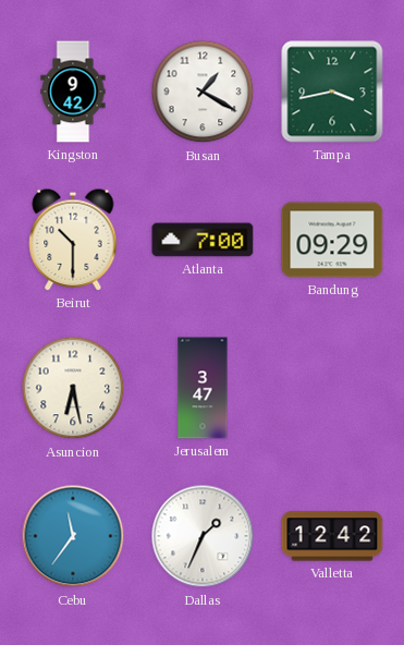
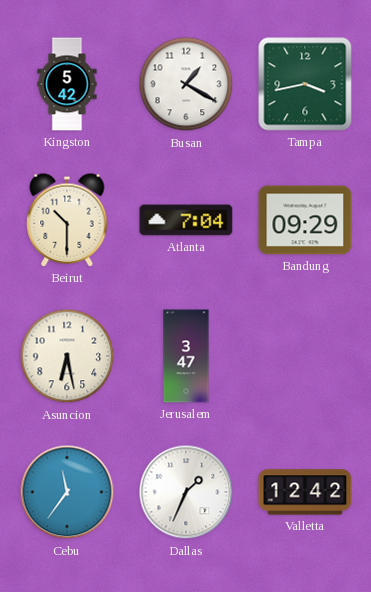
Kingston: 9:42 -> 5:42 (67, 84)
Atlanta: 7:00 -> 7:04 (186, 220)
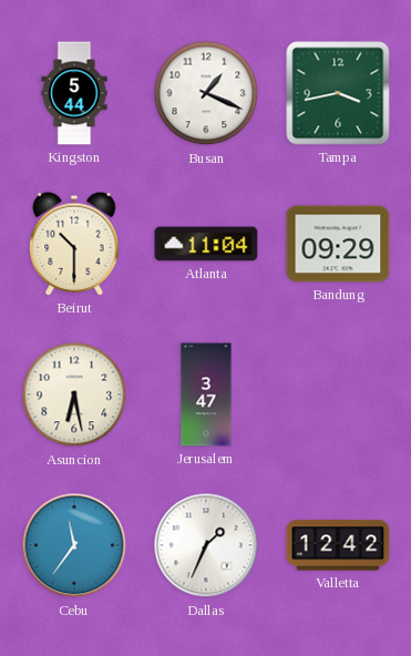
Kingston: 5:42 -> 5:44 (74, 93)
Busan: 1:20 -> 1:19 (206, 93)
Atlanta: 7:04 -> 11:04 (206, 244)
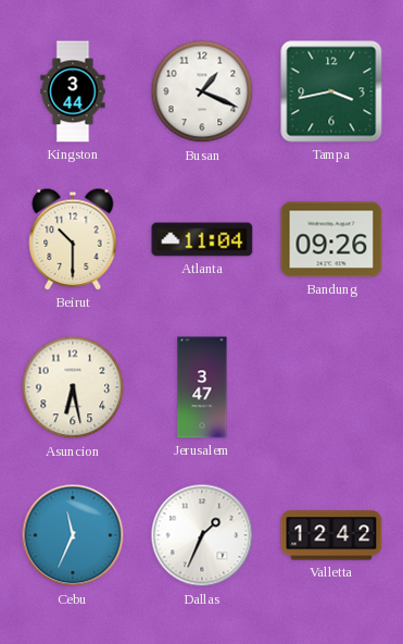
Kingston: 5:44 -> 3:44 (73, 91)
Bandung: 09:29 -> 09:26 (331, 239)
Cebu: 11:36 -> 11:34 (73, 535)
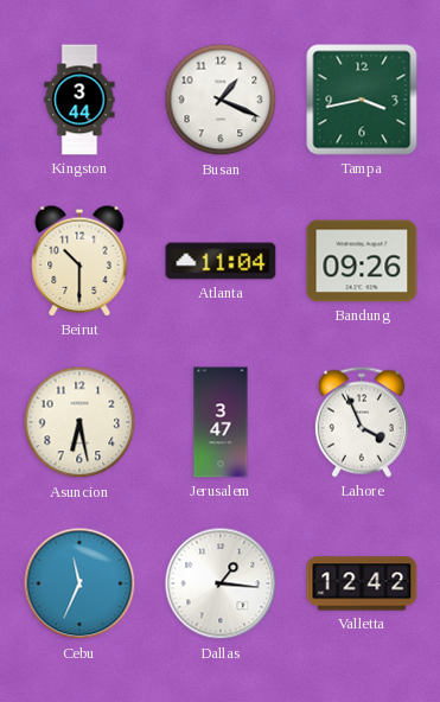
Lahore: none -> 3:56 (362, 422)
Dallas: 1:34 -> 1:16 (221, 583)
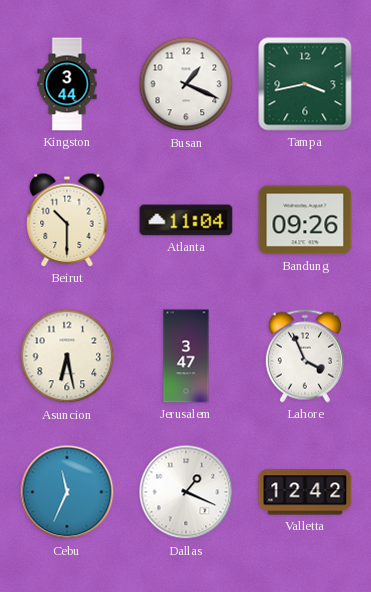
Dallas: 1:16 -> 1:19 (186, 492)
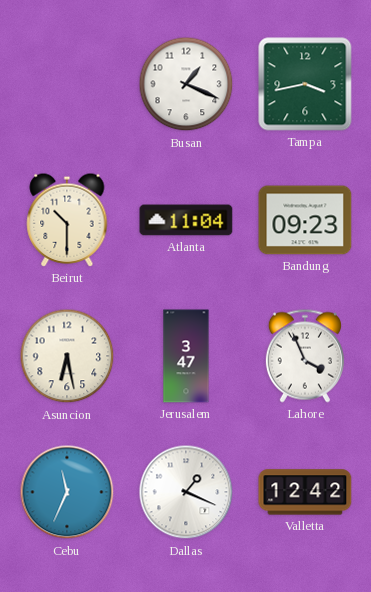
Kingston: 3:44 -> none (67, 84)
Bandung: 09:26 -> 09:23 (305, 220)
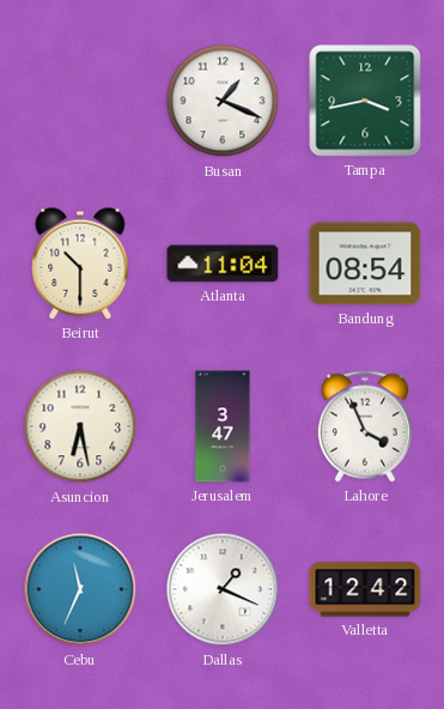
Bandung: 09:23 -> 08:54 (365, 263)
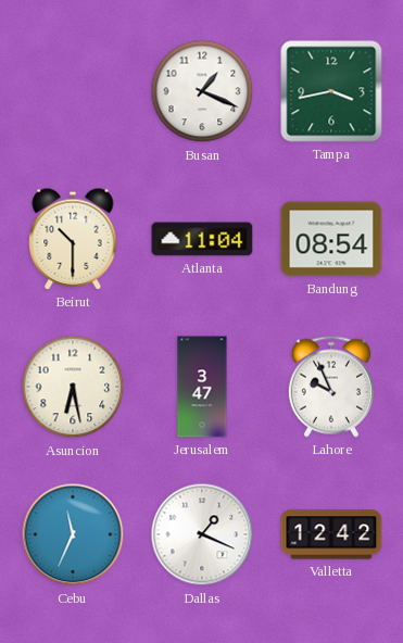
Lahore: 3:56 -> 9:56 (331, 387)
